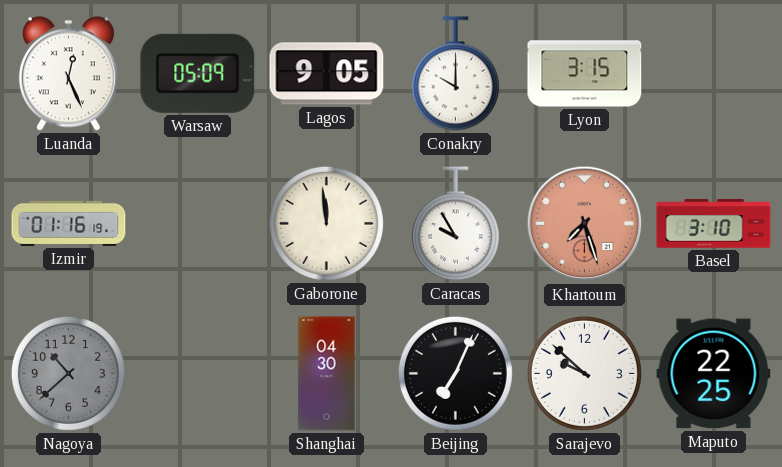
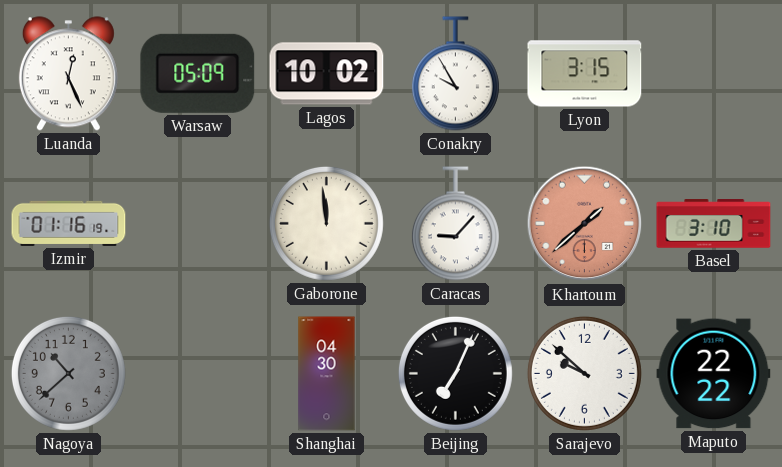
Lagos: 9:05 -> 10:02 (327, 74)
Conakry: 10:00 -> 9:55 (455, 74)
Caracas: 9:55 -> 9:07 (455, 224)
Khartoum: 7:27 -> 1:38 (585, 224)
Maputo: 22:25 -> 22:22 (714, 374)
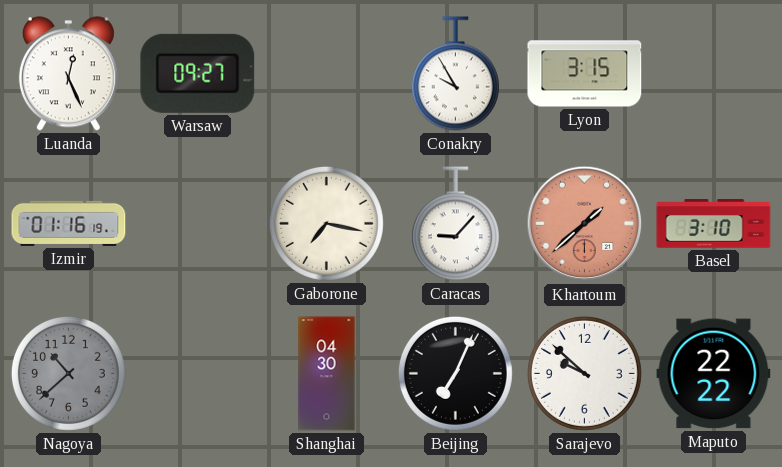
Warsaw: 05:09 -> 09:27 (198, 73)
Lagos: 10:02 -> none (327, 74)
Gaborone: 11:59 -> 7:17 (326, 223)
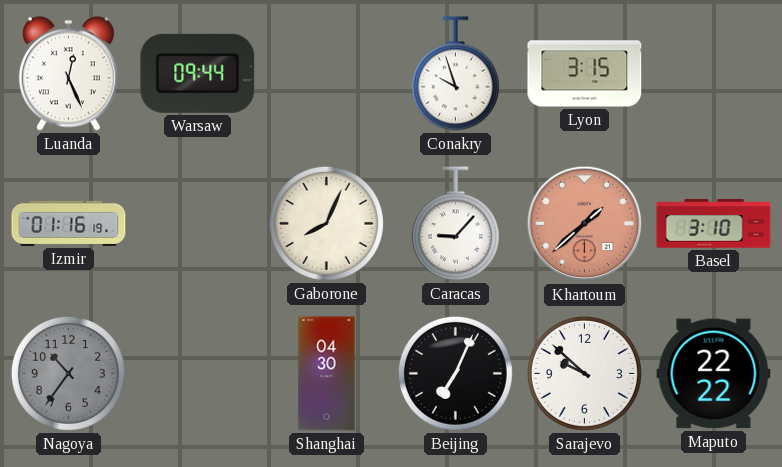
Warsaw: 09:27 -> 09:44 (198, 73)
Conakry: 9:55 -> 9:57 (455, 74)
Gaborone: 7:17 -> 8:04 (326, 223)
Nagoya: 10:38 -> 10:36 (68, 373)
